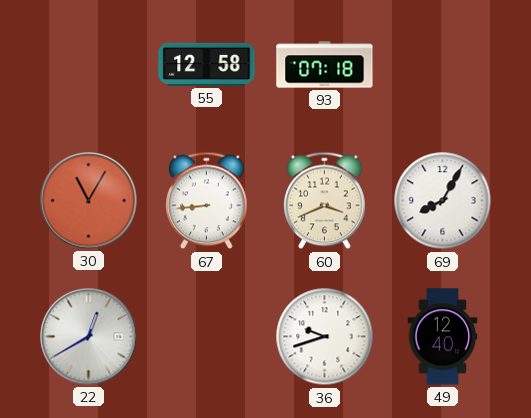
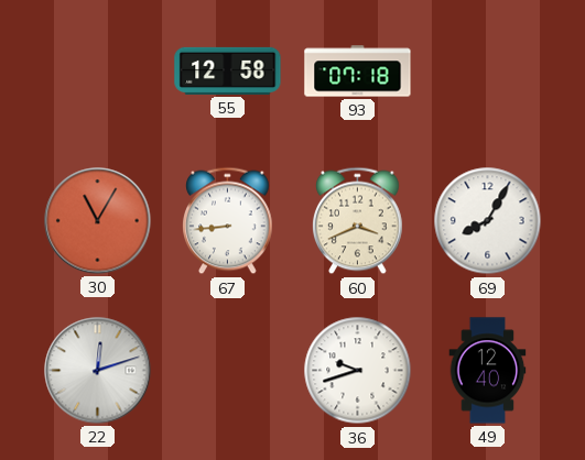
22: 12:40 -> 12:12 (98, 371)
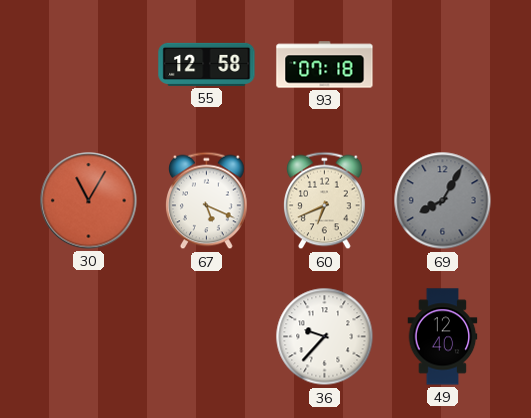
67: 8:44 -> 5:19 (207, 201)
60: 3:41 -> 6:41 (325, 201)
69 dial: white -> grey (443, 201)
22: 12:12 -> none (98, 371)
36: 9:42 -> 9:37 (325, 337)
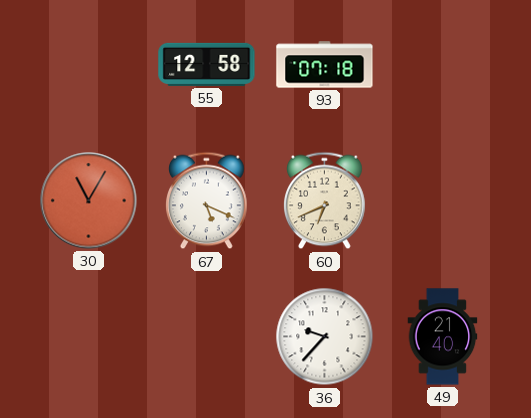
69: 8:05 -> none (443, 201)
49: 12:40 -> 21:40 (443, 337)
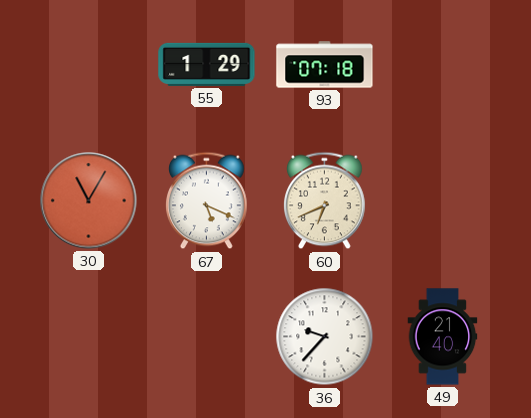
55: 12:58 -> 1:29 (207, 64)
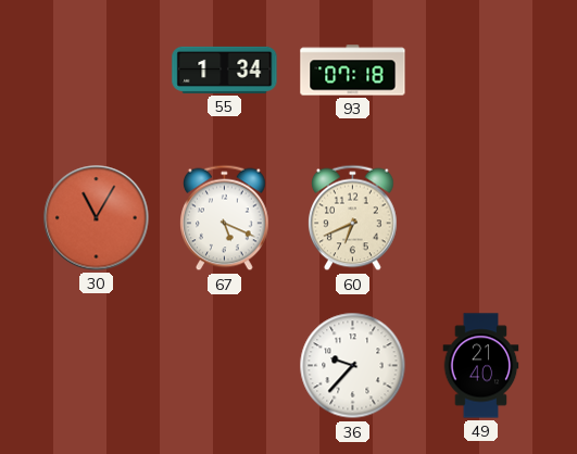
55: 1:29 -> 1:34 (225, 70)
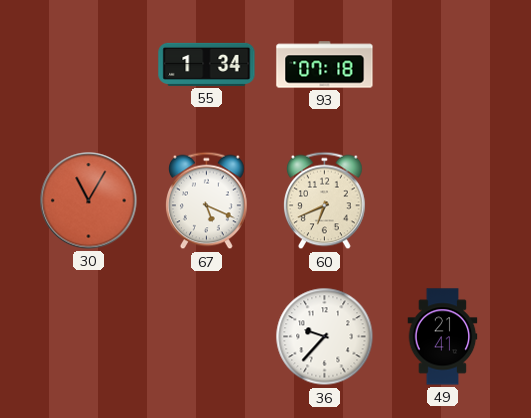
49: 21:40 -> 21:41 (443, 337)
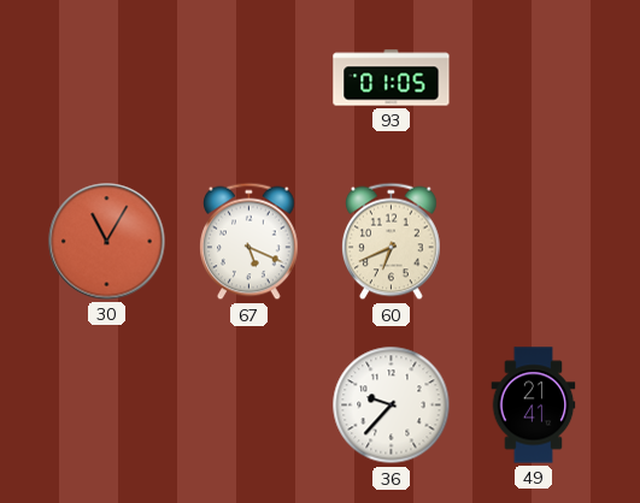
55: 1:34 -> none (207, 64)
93: 07:18 -> 01:05 (392, 78)
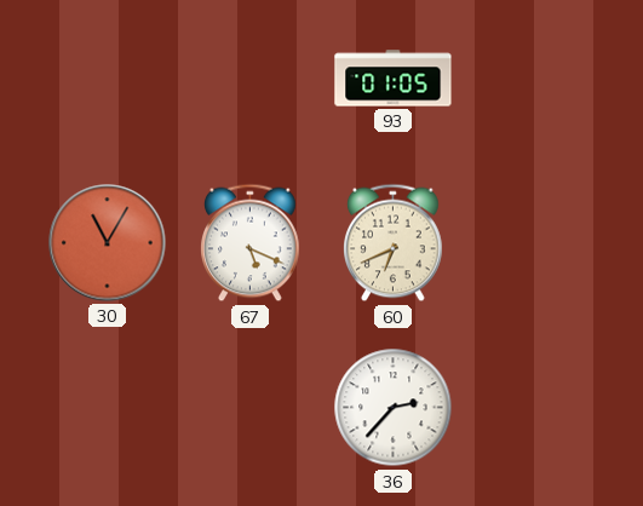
36: 9:37 -> 2:37 (394, 408)
49: 21:41 -> none (534, 406)
